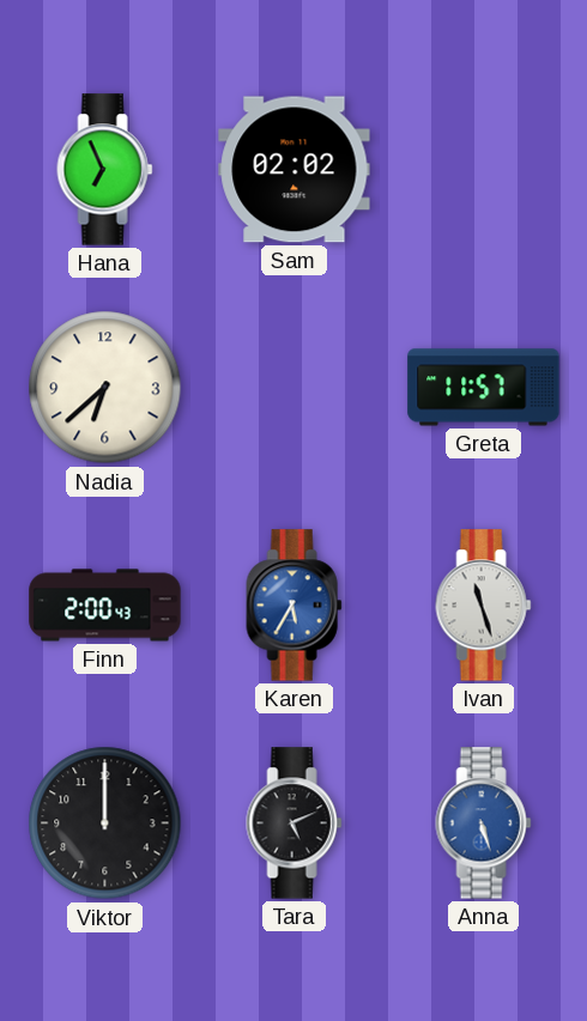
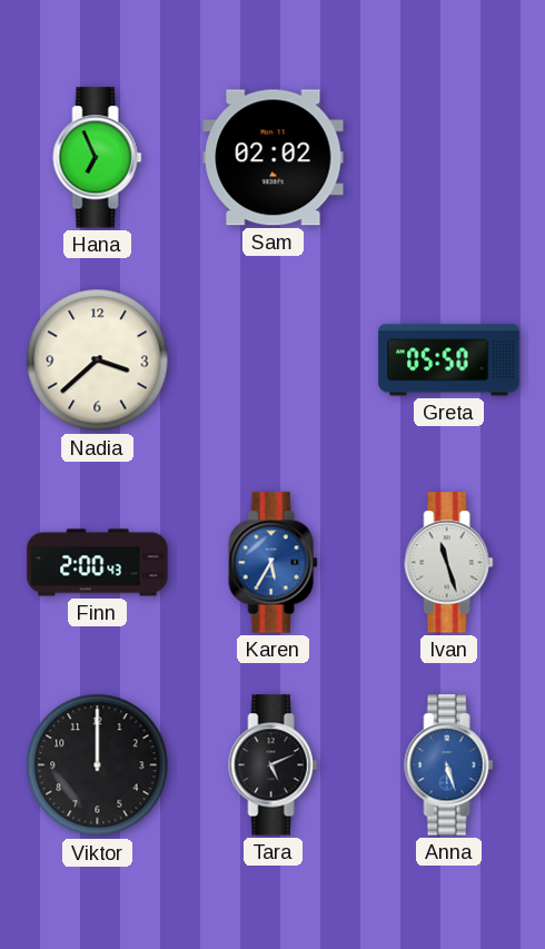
Nadia: 6:38 -> 3:38 (98, 360)
Greta: 11:57 -> 05:50 (449, 360)
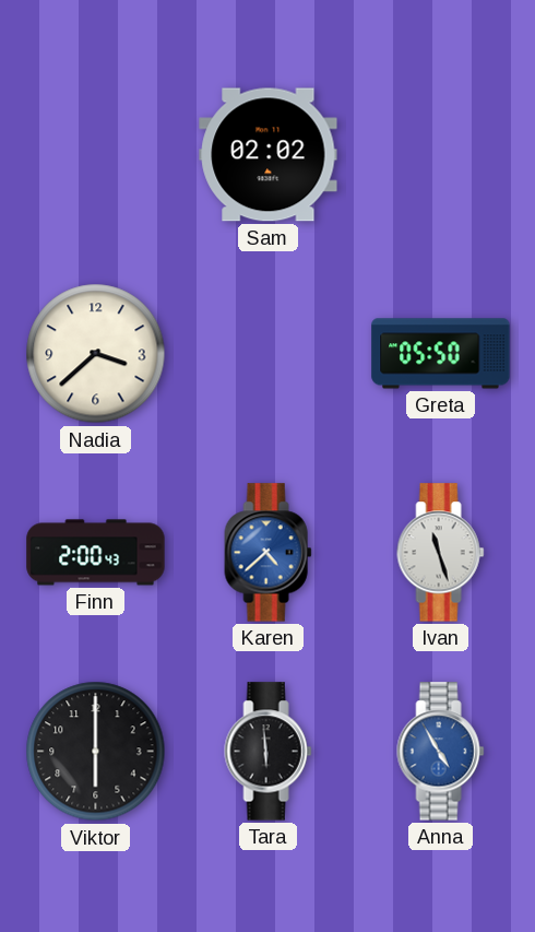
Hana: 6:56 -> none (98, 158)
Karen: 5:35 -> 4:38 (269, 553)
Viktor: 12:00 -> 6:00 (96, 752)
Tara: 5:11 -> 5:59 (269, 752)
Anna: 5:27 -> 4:55 (441, 752)
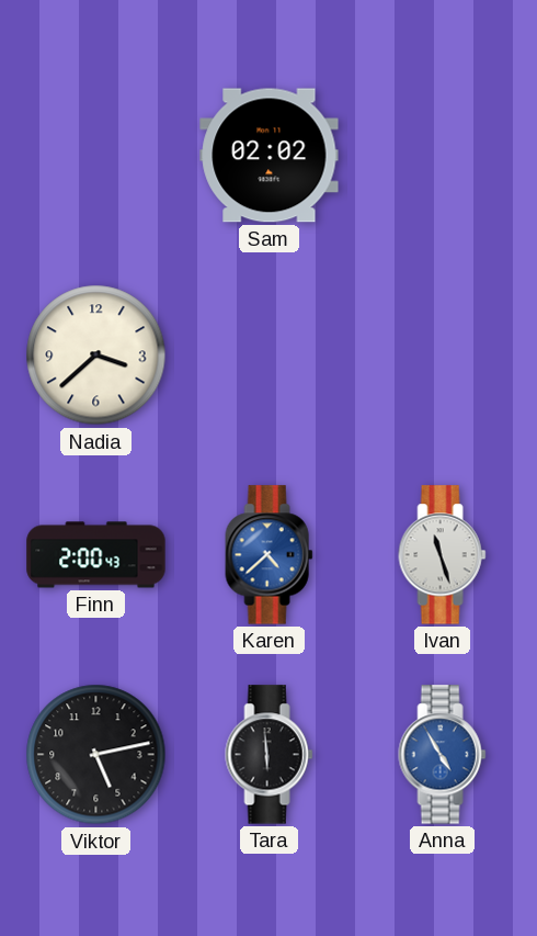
Greta: 05:50 -> none (441, 354)
Viktor: 6:00 -> 5:13 (96, 755)
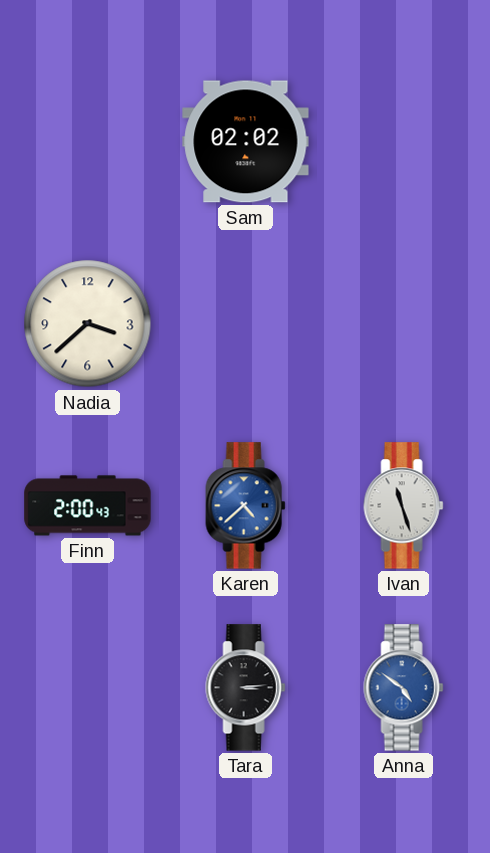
Viktor: 5:13 -> none (96, 755)
Tara: 5:59 -> 3:14 (246, 688)
Anna: 4:55 -> 4:51 (404, 688)
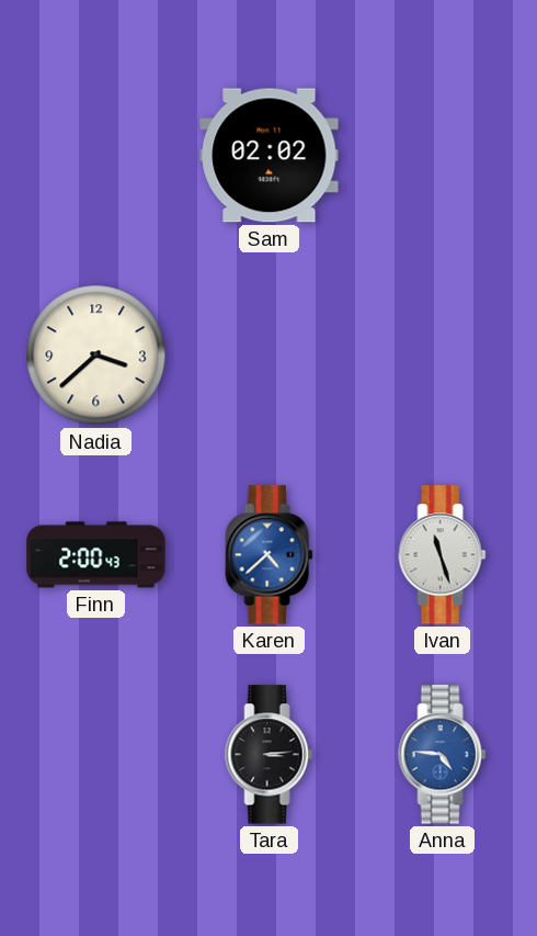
Anna: 4:51 -> 4:46 (443, 755)
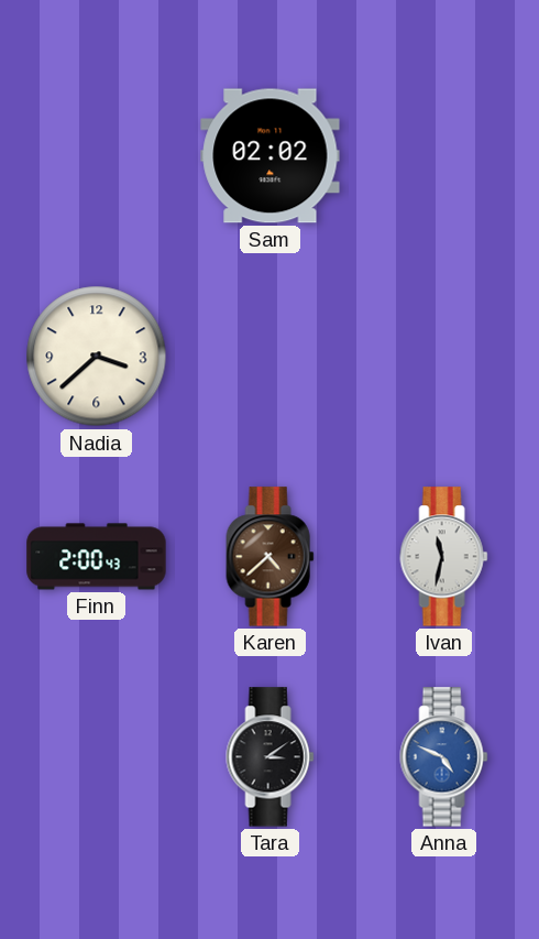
Karen dial: blue -> brown (271, 557)
Ivan: 11:27 -> 11:32 (444, 557)
Tara: 3:14 -> 3:09 (271, 757)
Anna: 4:46 -> 4:49 (444, 757)
